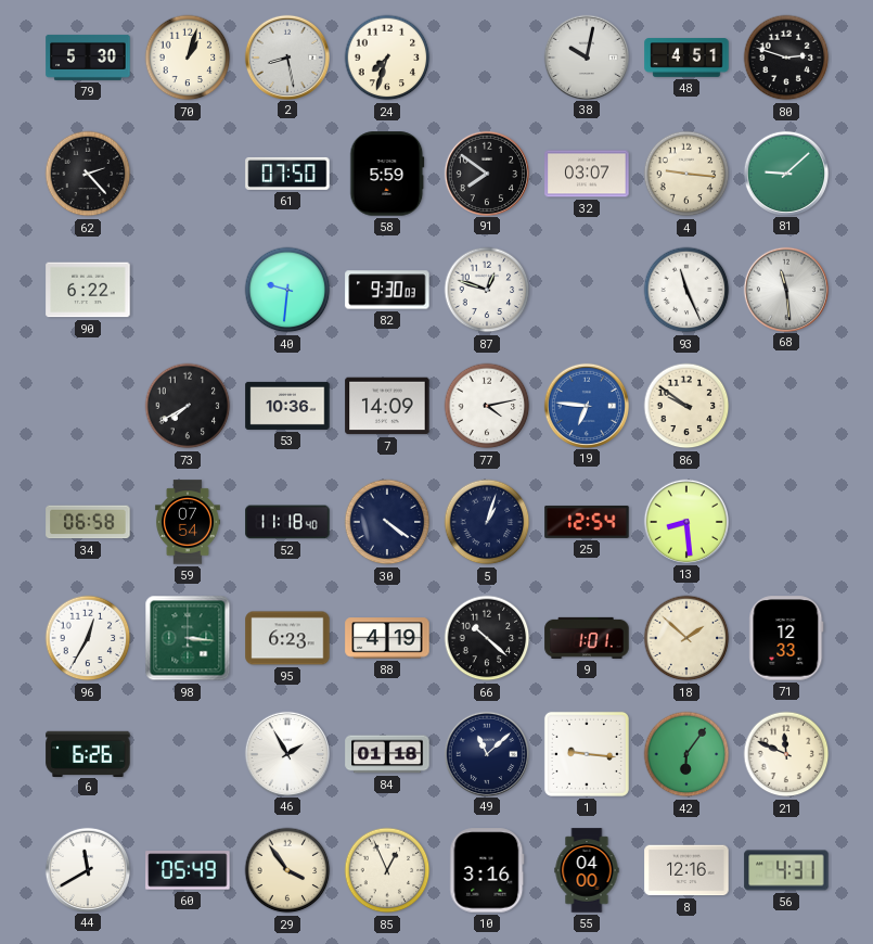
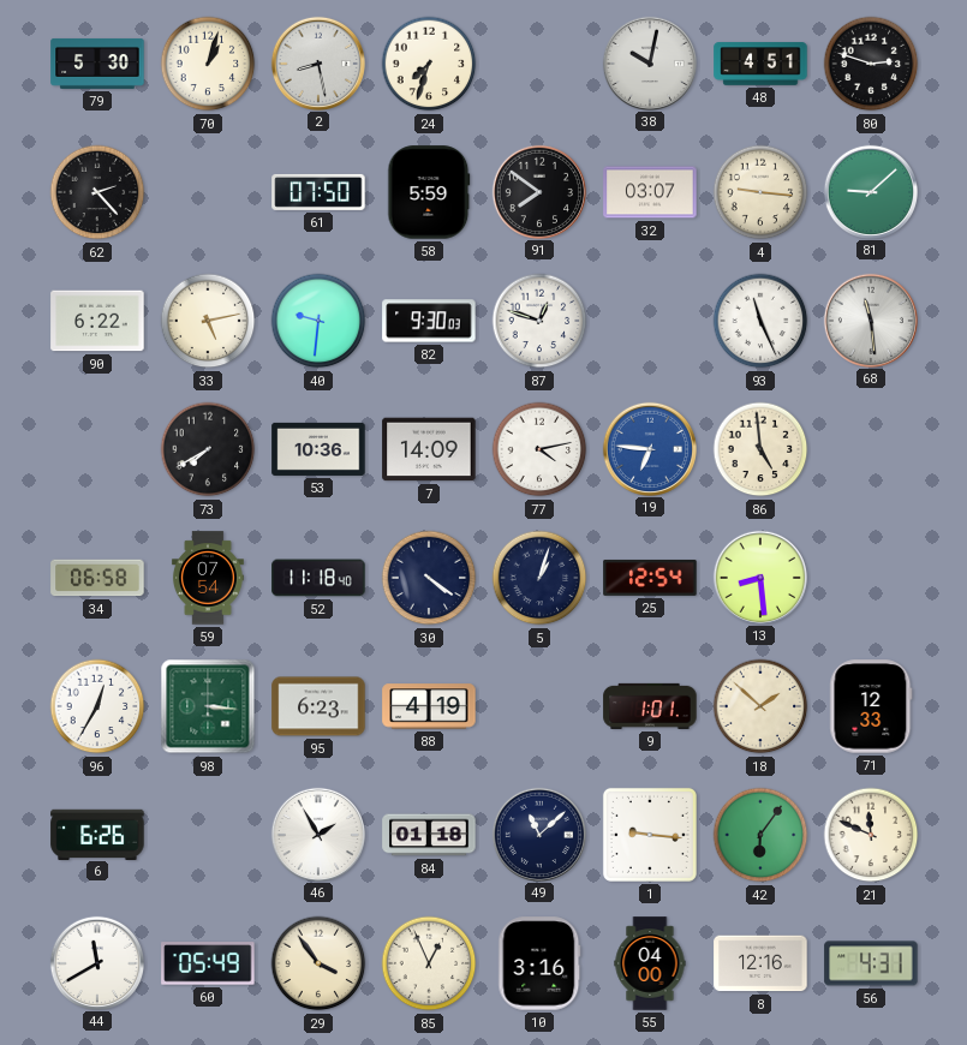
33: none -> 5:13 (208, 321)
86: 9:51 -> 4:59 (760, 449)
66: 10:22 -> none (487, 638)
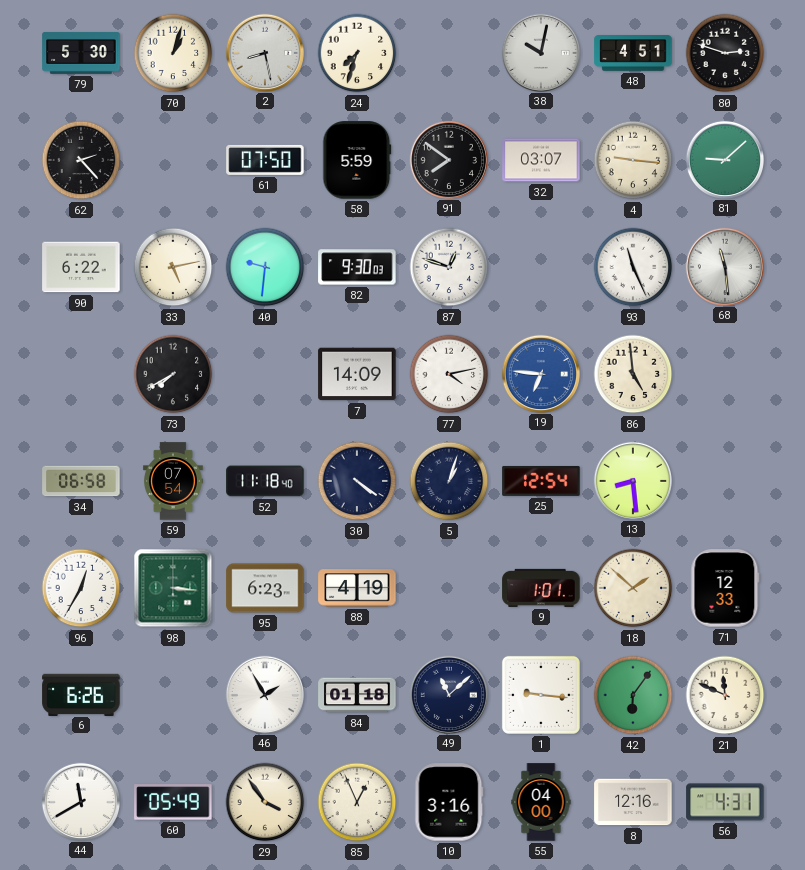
53: 10:36 -> none (318, 449)
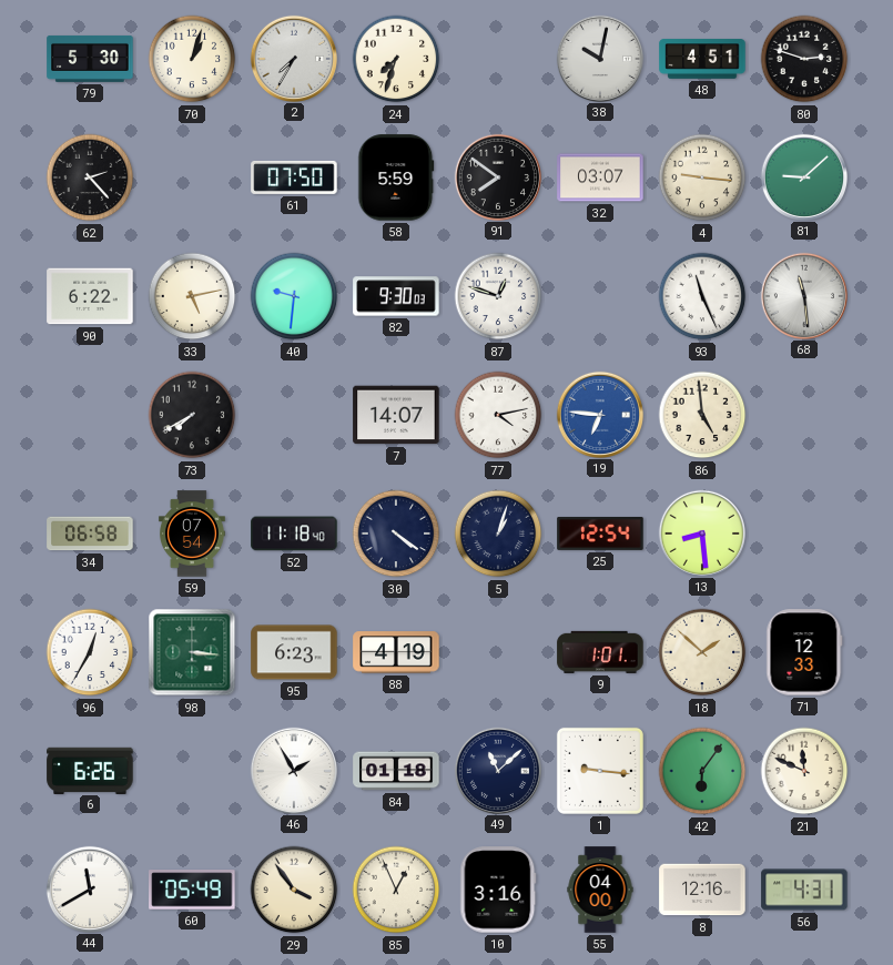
2: 8:28 -> 7:35 (293, 58)
7: 14:09 -> 14:07 (396, 415)
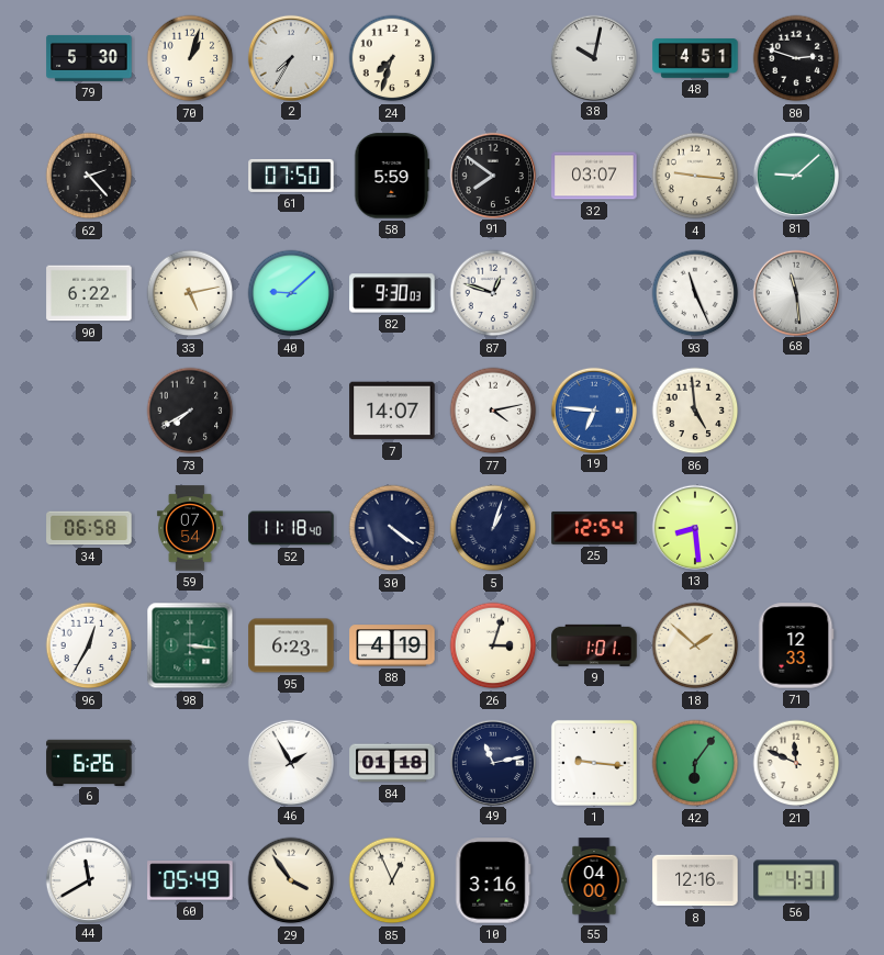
40: 9:31 -> 9:08 (291, 293)
26: none -> 3:03 (493, 645)
49: 11:08 -> 11:13 (492, 762)
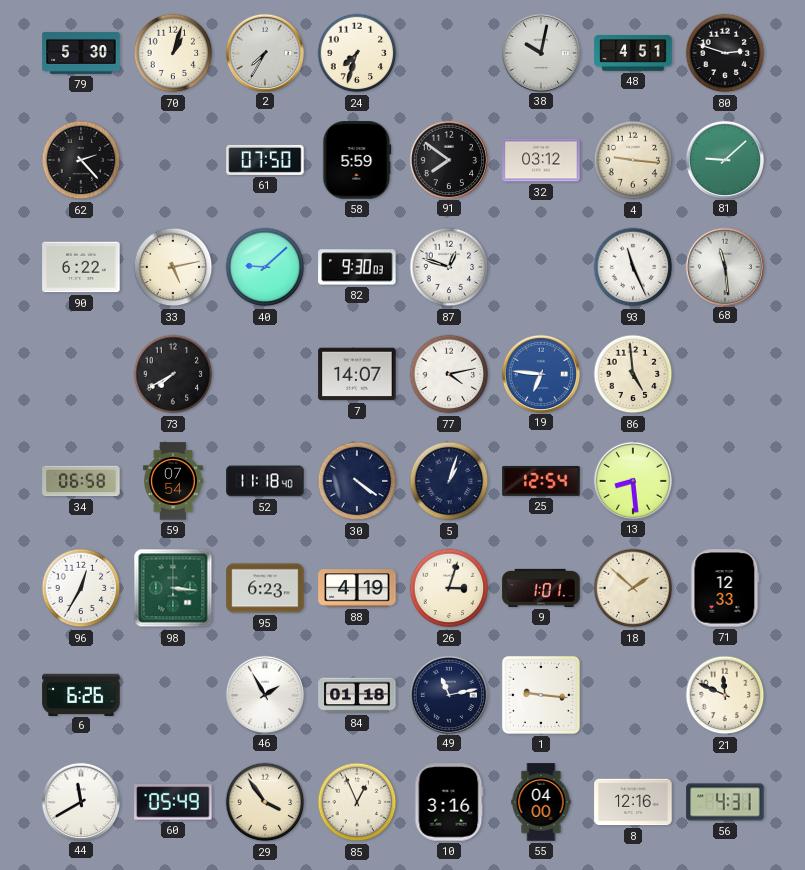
32: 03:07 -> 03:12 (541, 160)
42: 6:06 -> none (695, 763)
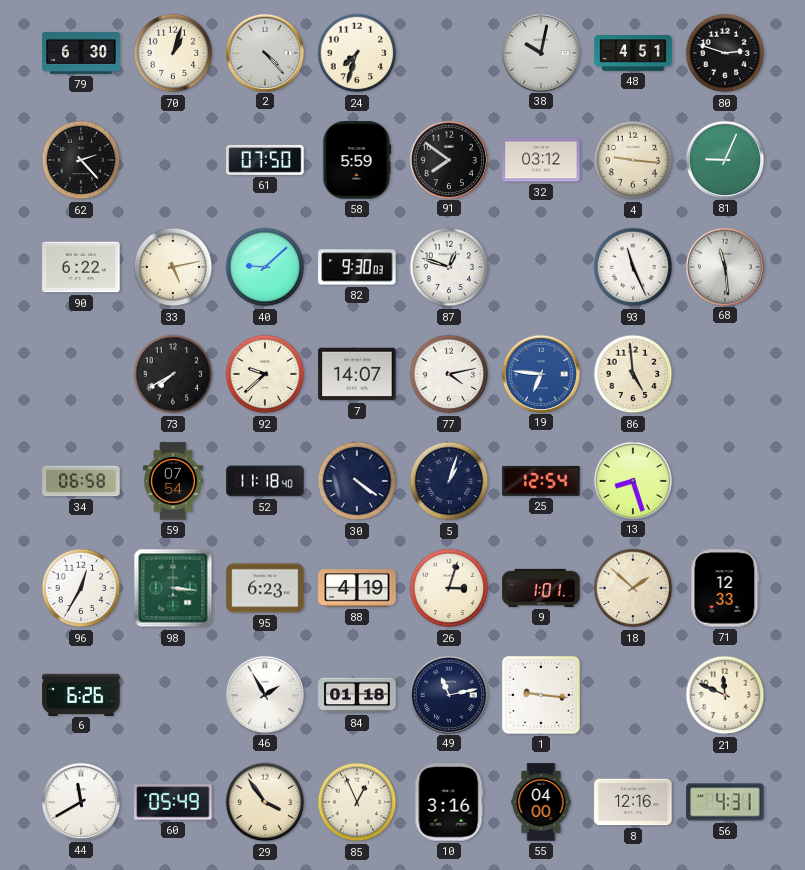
79: 5:30 -> 6:30 (81, 53)
2: 7:35 -> 4:23 (264, 52)
81: 9:08 -> 9:04 (724, 159)
92: none -> 9:38 (265, 374)
13: 8:29 -> 8:27 (632, 480)
